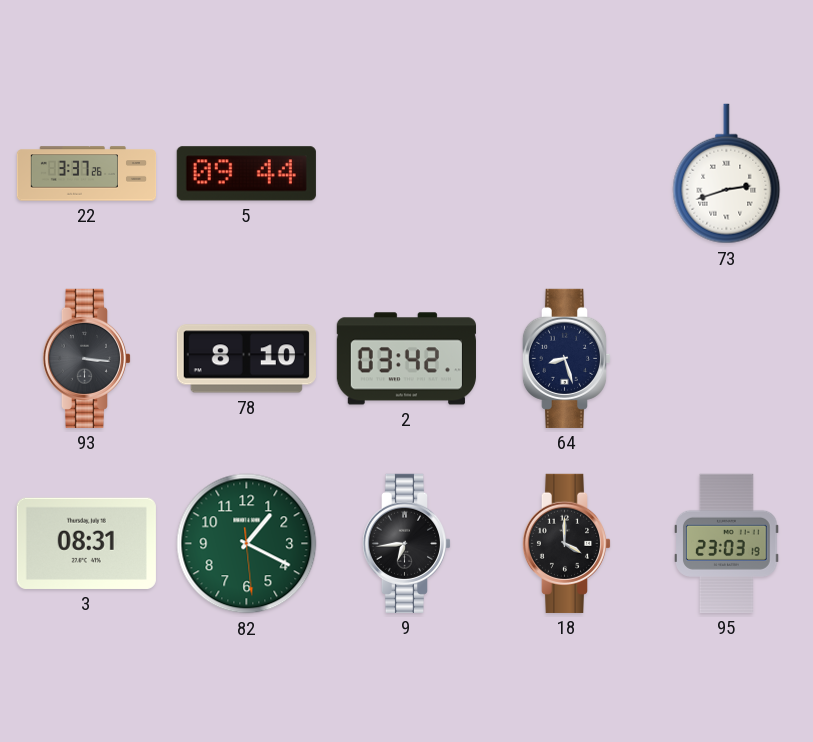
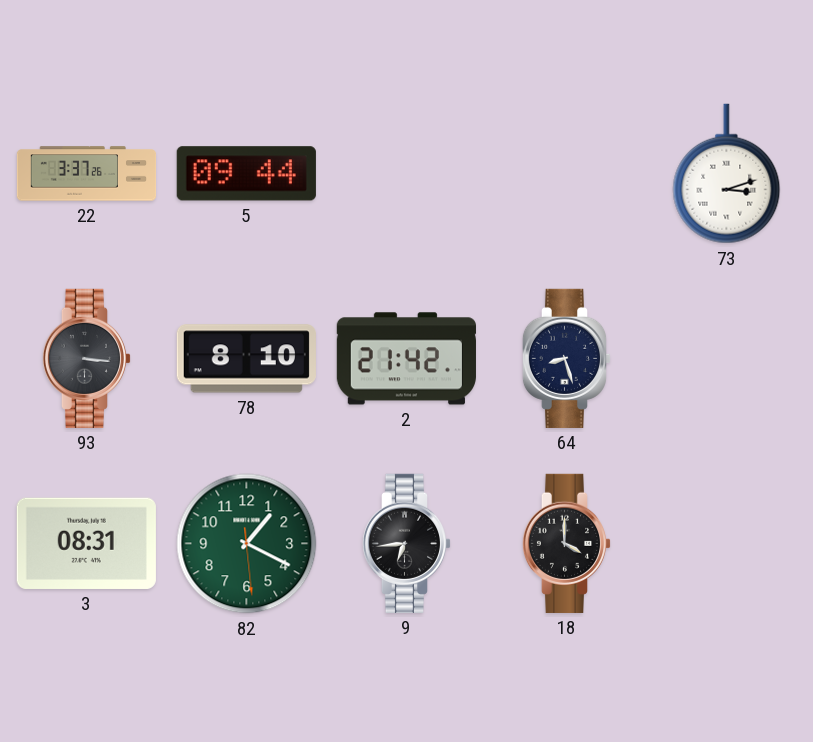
73: 2:42 -> 3:12 (727, 174)
2: 03:42 -> 21:42 (406, 359)
95: 23:03 -> none (727, 543)
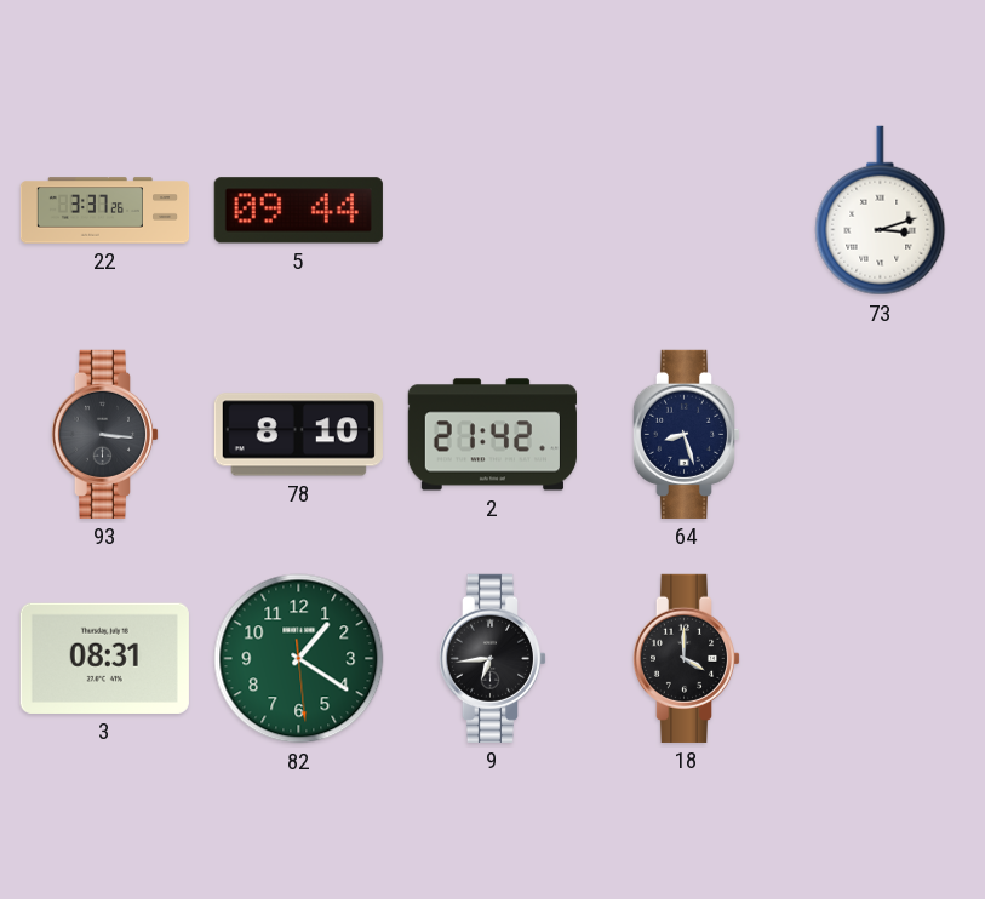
82: 1:19 -> 1:20 (299, 659)
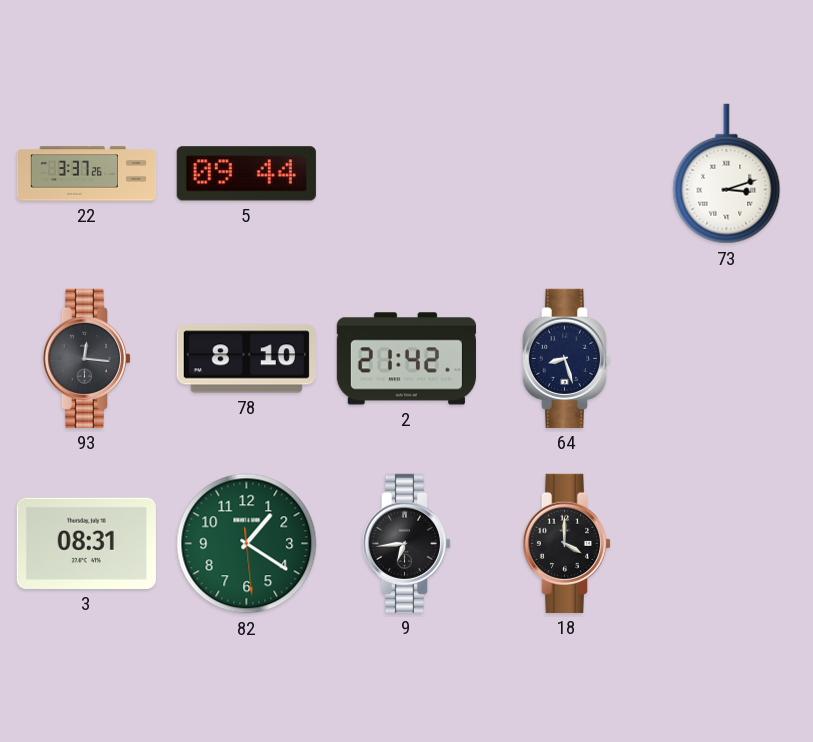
93: 3:16 -> 12:16 (87, 358)
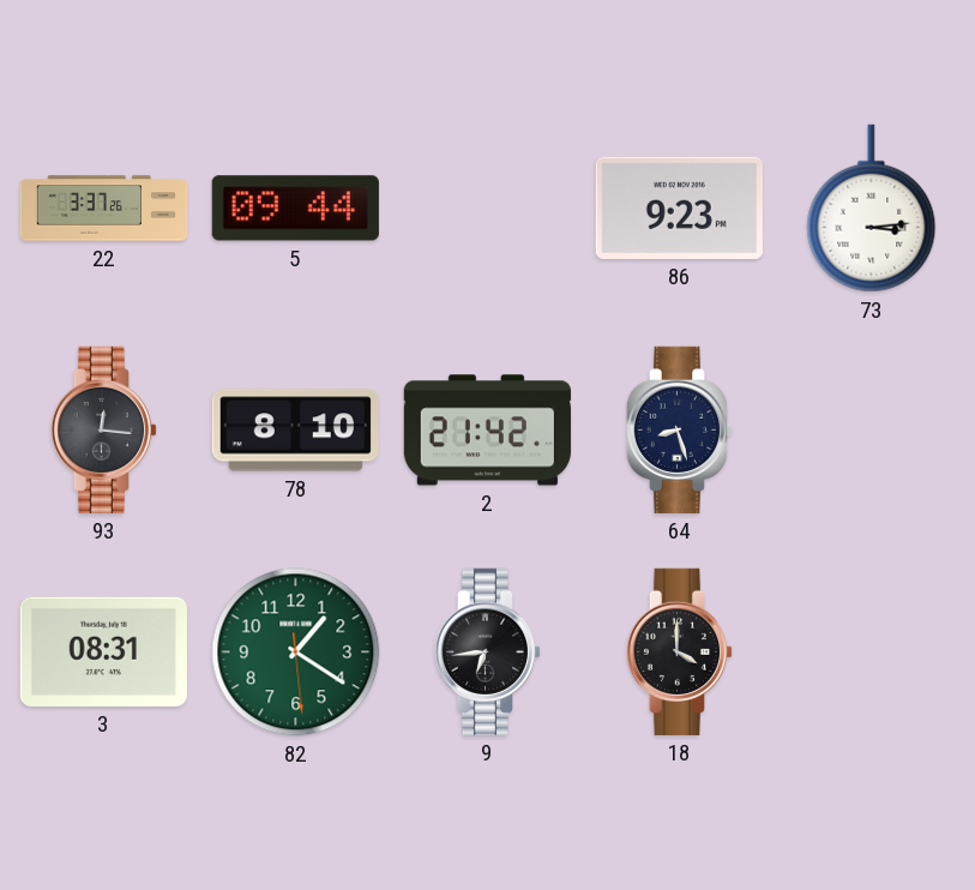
86: none -> 9:23 (679, 208)
73: 3:12 -> 3:14 (872, 209)
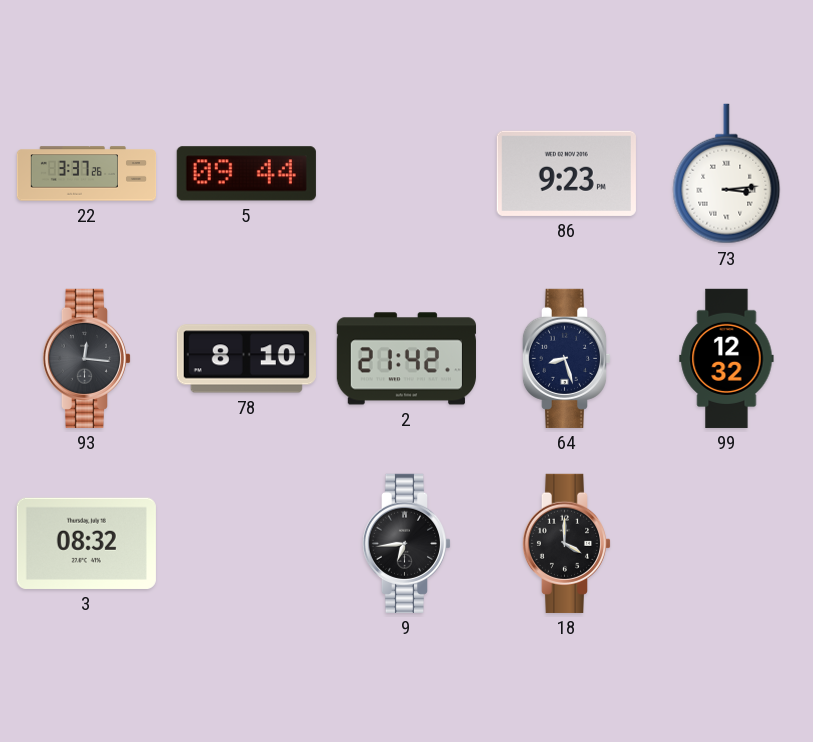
99: none -> 12:32 (727, 358)
3: 08:31 -> 08:32 (86, 543)
82: 1:20 -> none (296, 653)
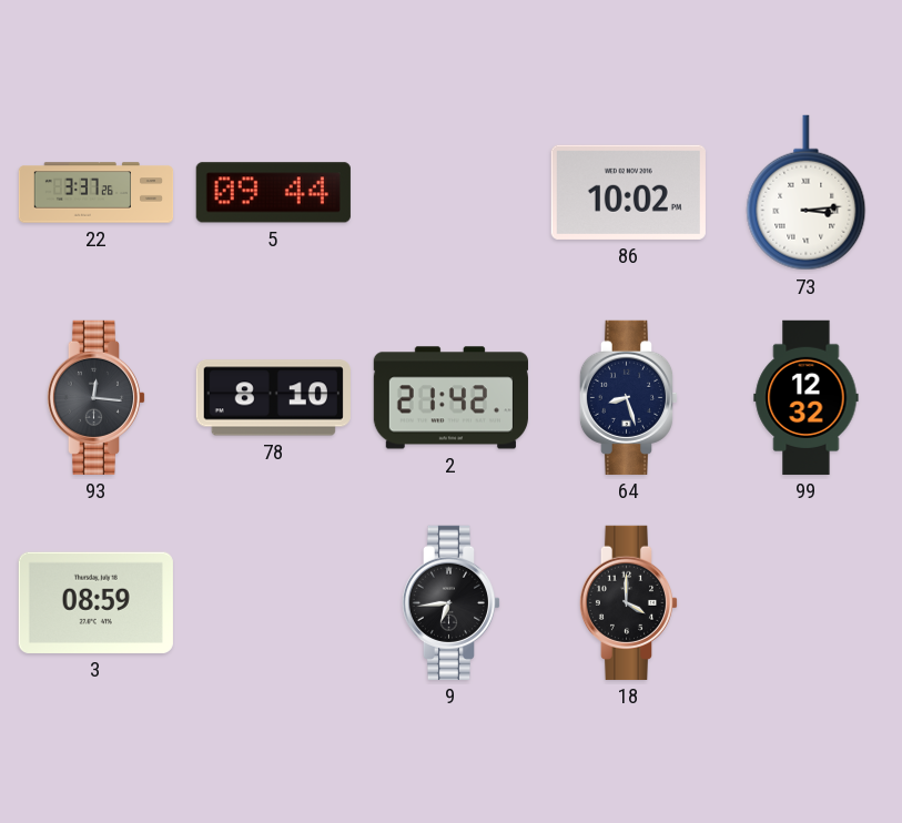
86: 9:23 -> 10:02 (628, 192)
3: 08:32 -> 08:59 (95, 602)
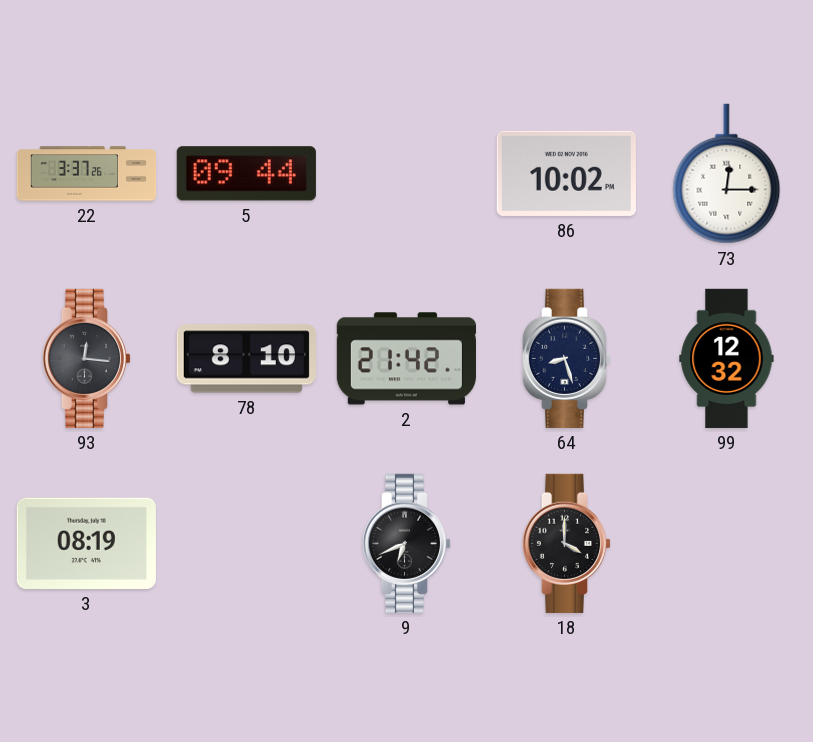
73: 3:14 -> 12:15 (727, 174)
3: 08:59 -> 08:19 (86, 543)
9: 6:44 -> 6:41 (407, 543)
